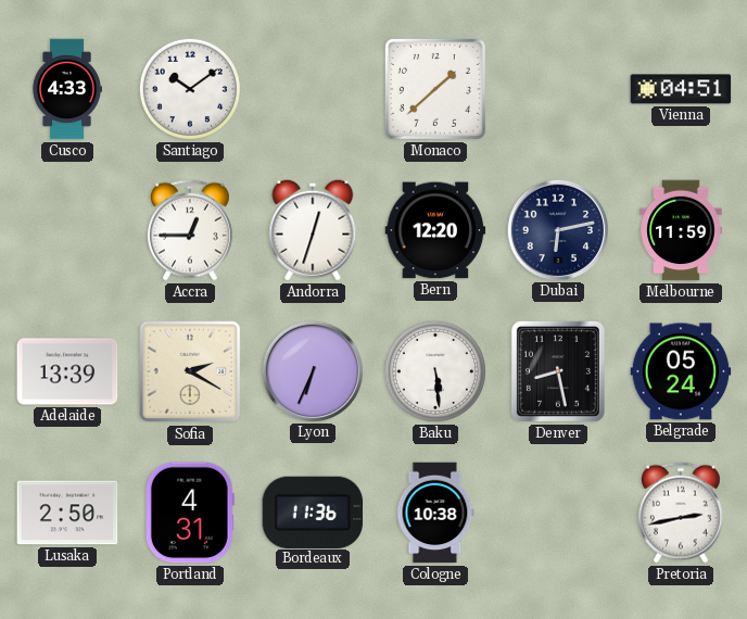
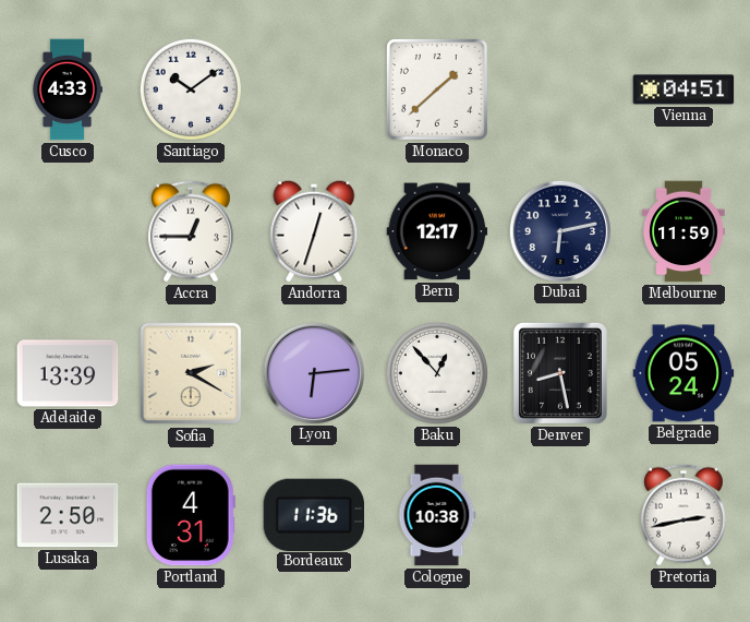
Bern: 12:20 -> 12:17 (437, 231)
Lyon: 6:34 -> 6:14 (313, 372)
Baku: 5:29 -> 12:53 (437, 373)
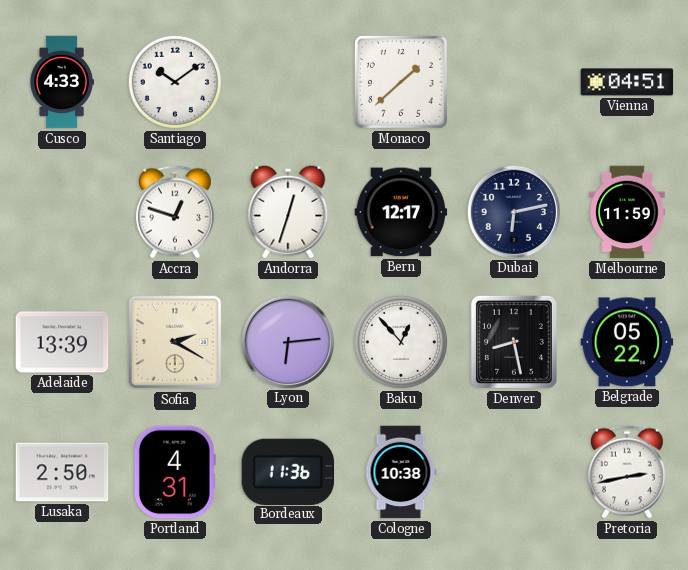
Accra: 12:45 -> 12:48 (176, 212)
Belgrade: 05:24 -> 05:22 (627, 342)
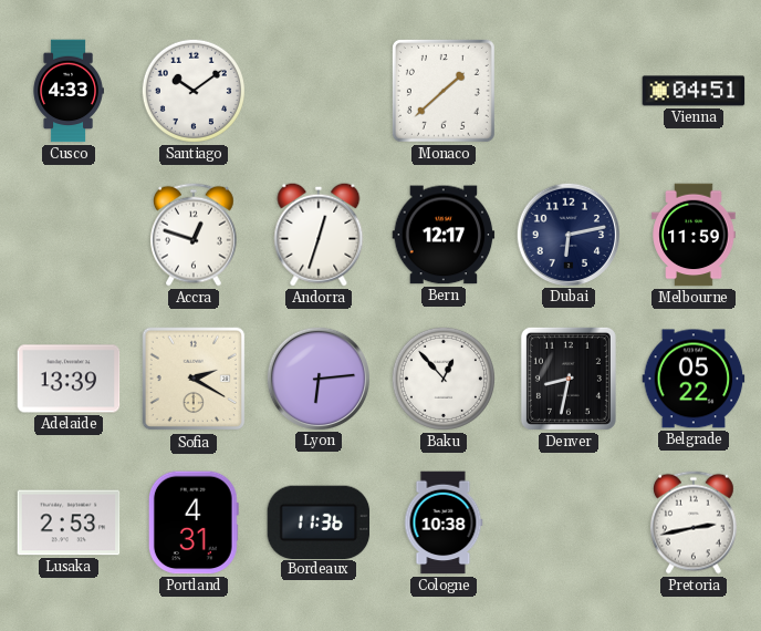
Denver: 8:28 -> 8:32 (569, 379)
Lusaka: 2:50 -> 2:53 (69, 523)
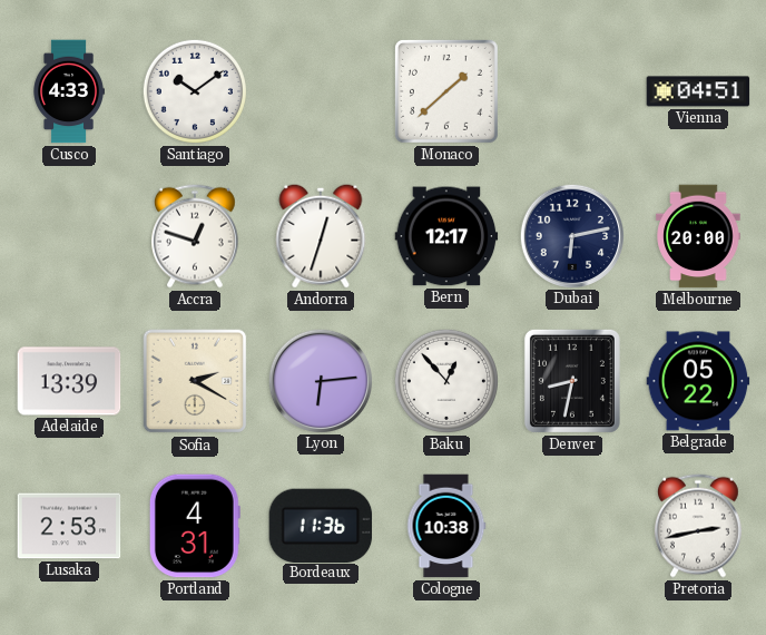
Melbourne: 11:59 -> 20:00 (698, 236)
